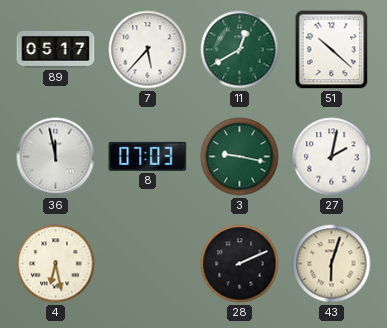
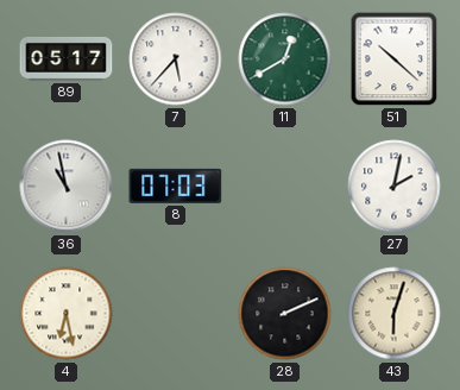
36: 11:58 -> 10:58 (67, 187)
3: 9:17 -> none (240, 157)
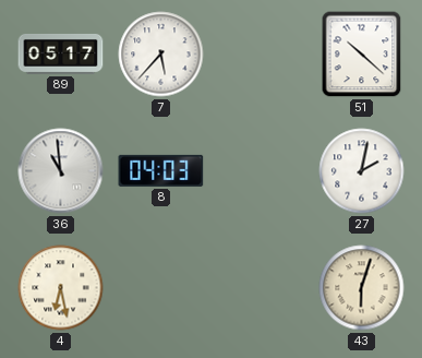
11: 12:40 -> none (285, 59)
36: 10:58 -> 10:59 (61, 171)
8: 07:03 -> 04:03 (161, 170)
28: 2:11 -> none (285, 314)
